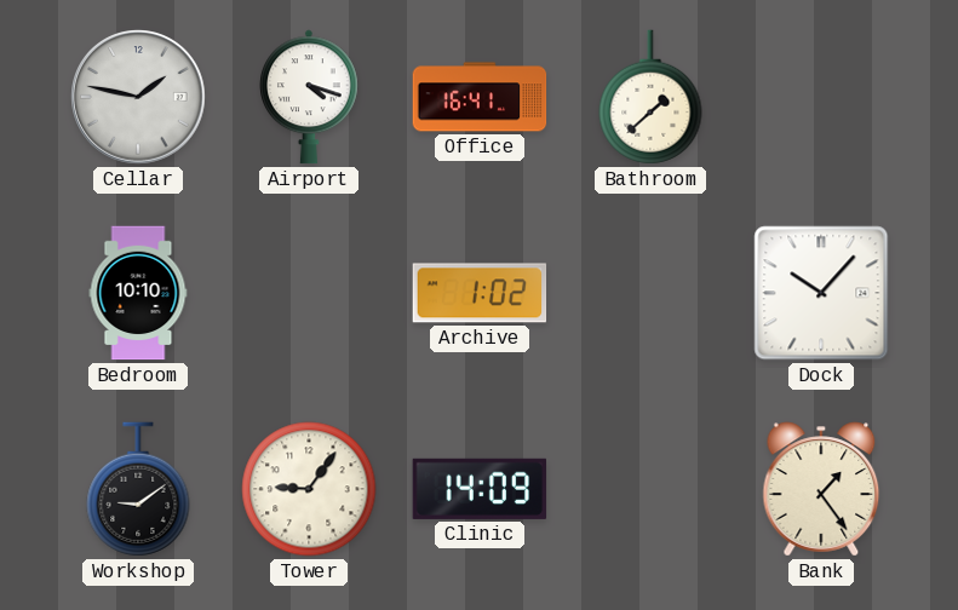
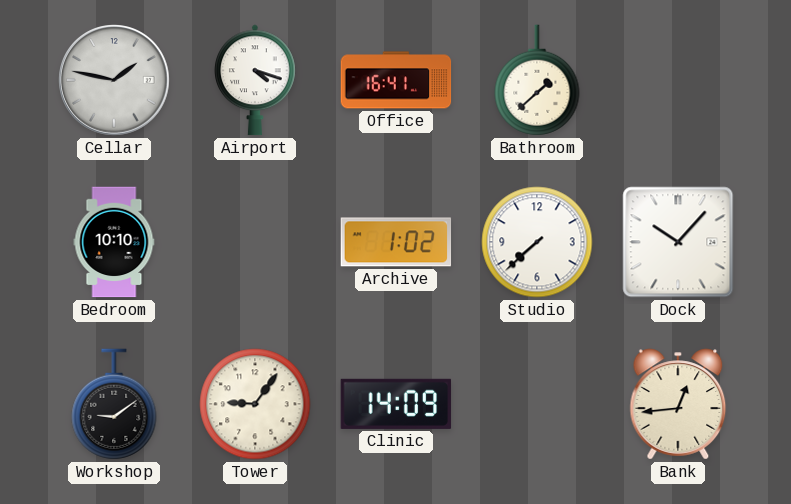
Studio: none -> 7:38 (537, 242)
Bank: 1:24 -> 12:44 (678, 404)
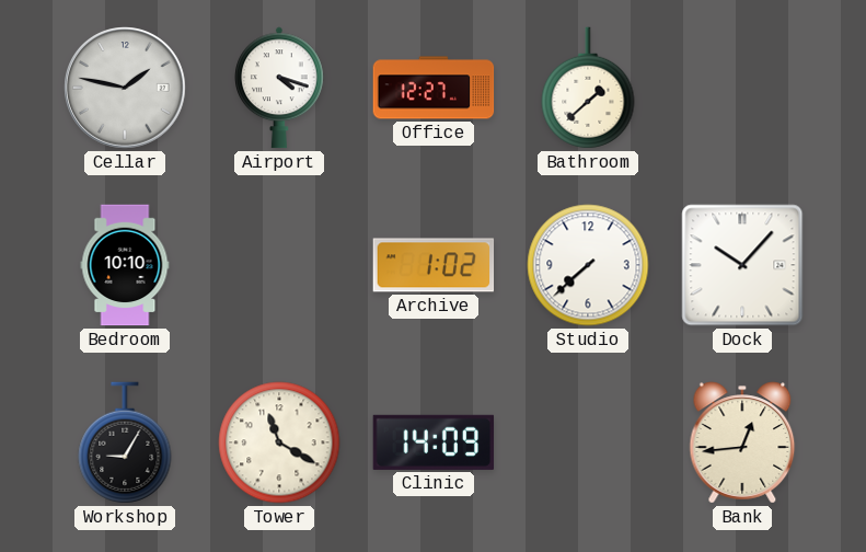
Office: 16:41 -> 12:27 (434, 88)
Workshop: 9:09 -> 9:05 (125, 442)
Tower: 9:06 -> 11:20 (279, 442)
